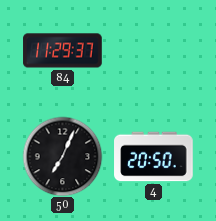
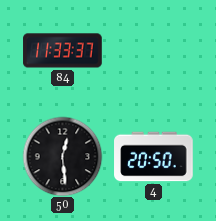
84: 11:29 -> 11:33 (63, 51)
50: 7:04 -> 12:29 (62, 156)
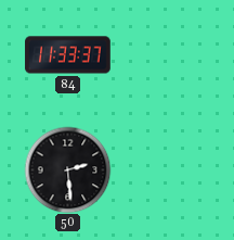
50: 12:29 -> 2:29 (67, 169)
4: 20:50 -> none (154, 157)
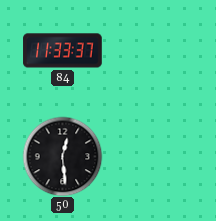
50: 2:29 -> 12:29 (62, 156)
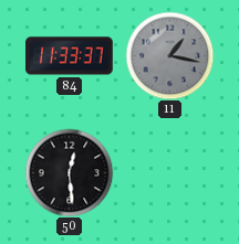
11: none -> 1:17 (169, 55)
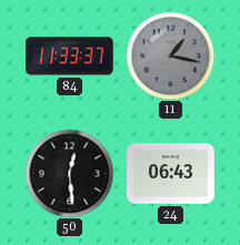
24: none -> 06:43 (171, 174)
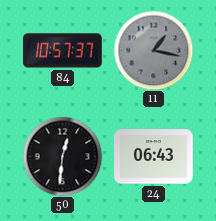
84: 11:33 -> 10:57 (63, 51)
50: 12:29 -> 12:31 (62, 156)
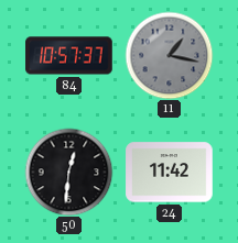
24: 06:43 -> 11:42 (170, 173)
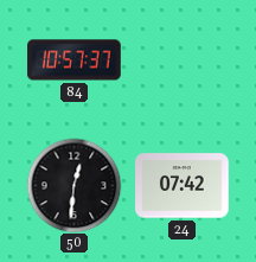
11: 1:17 -> none (169, 55)
24: 11:42 -> 07:42 (183, 186)
